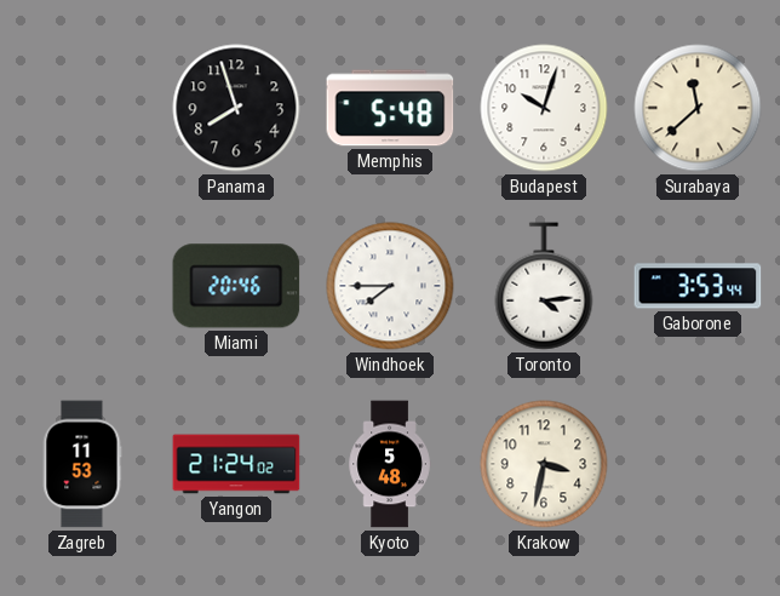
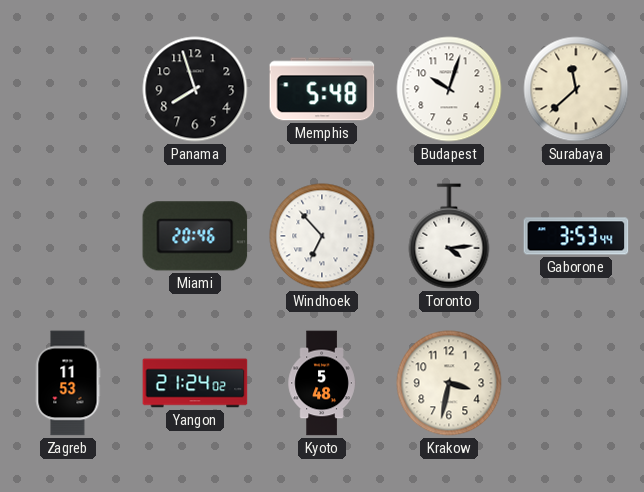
Windhoek: 7:45 -> 6:53 (322, 236)
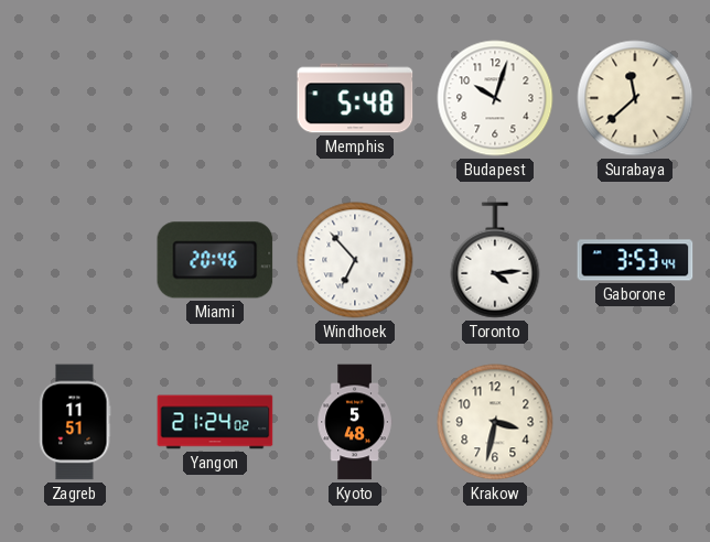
Panama: 7:57 -> none (195, 89)
Zagreb: 11:53 -> 11:51 (75, 422)
